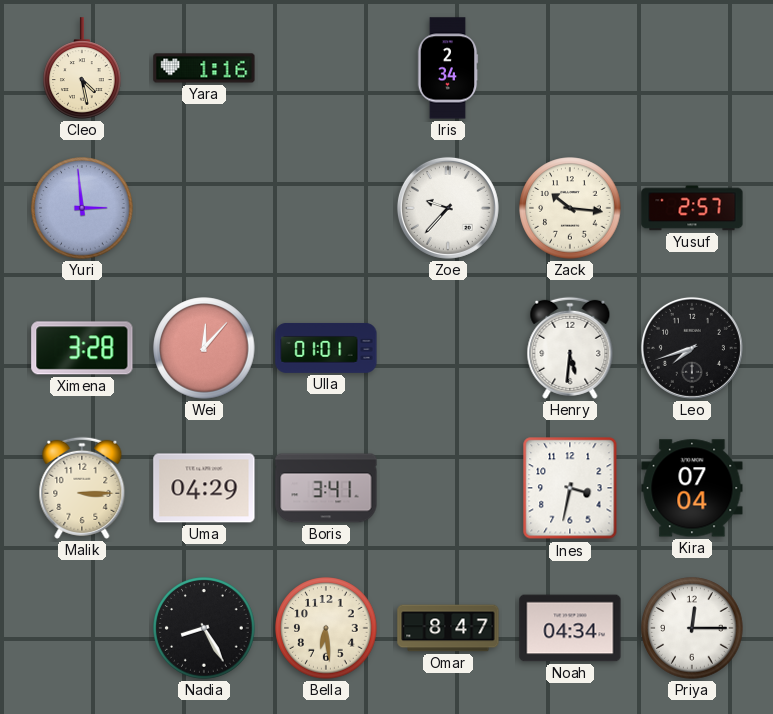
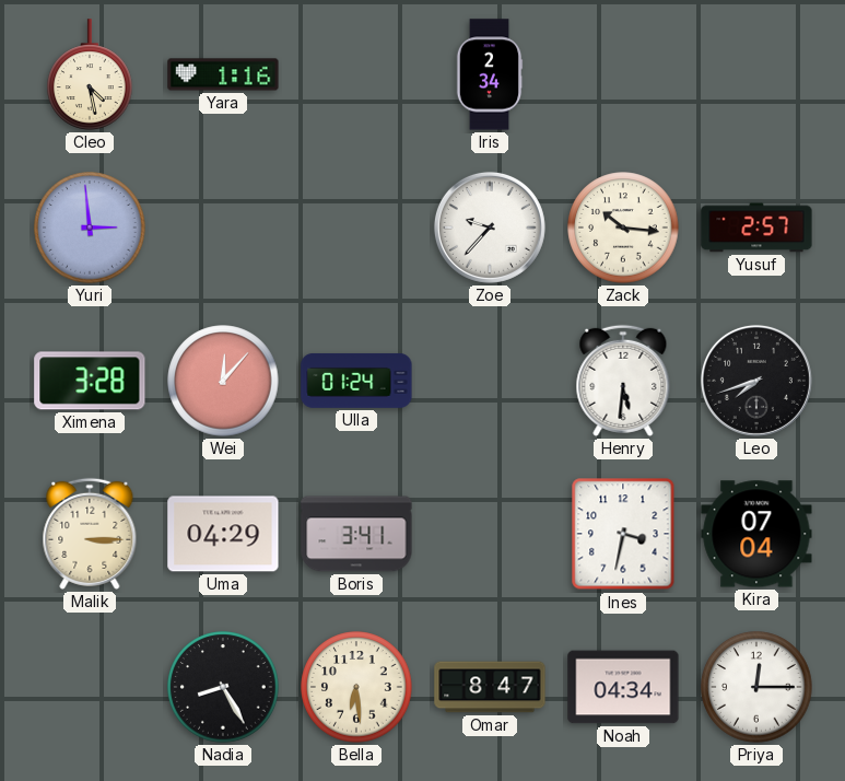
Ulla: 01:01 -> 01:24 (356, 381)
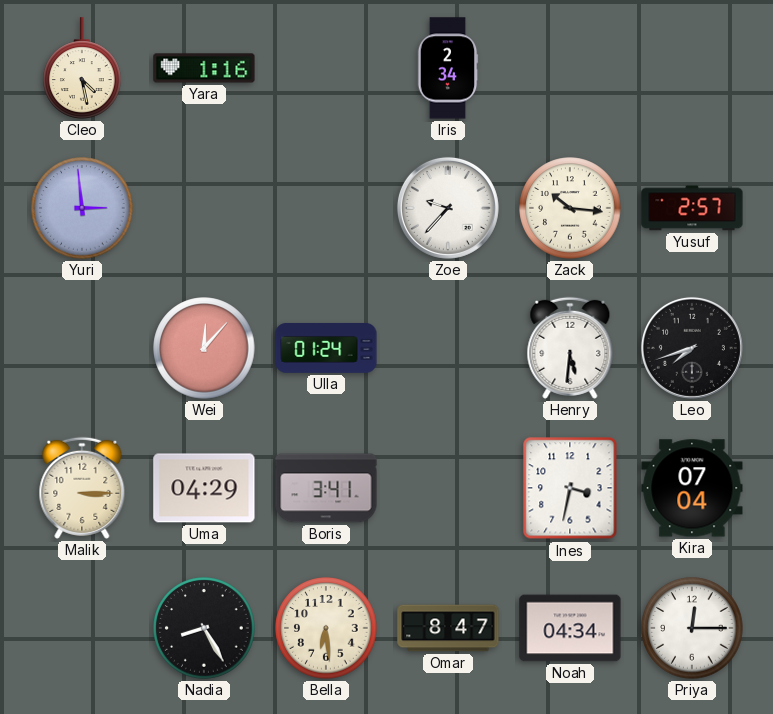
Ximena: 3:28 -> none (90, 381)
